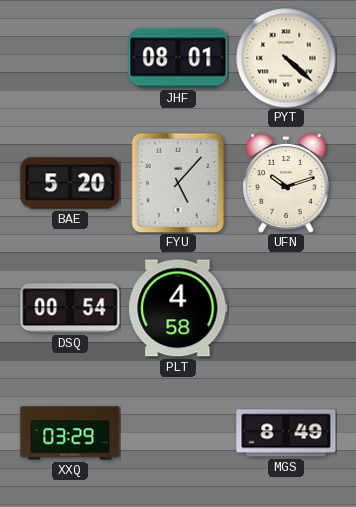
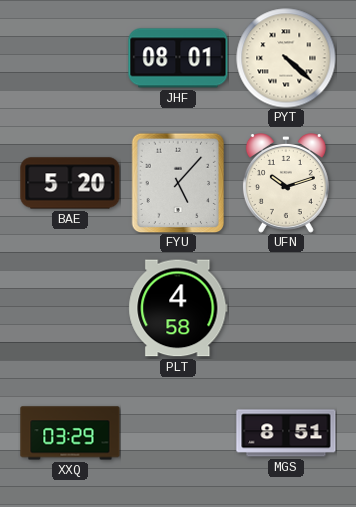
DSQ: 00:54 -> none (70, 308)
MGS: 8:49 -> 8:51 (286, 433)
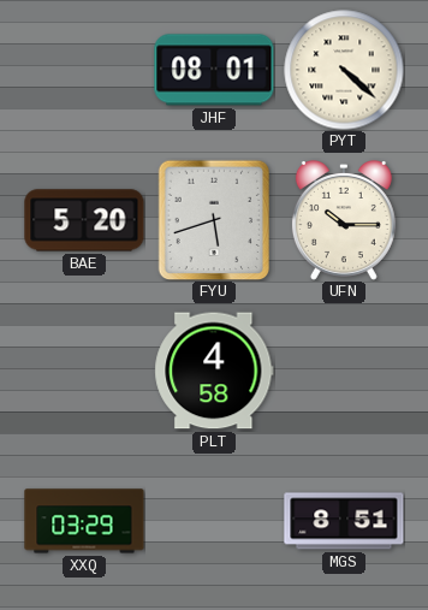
FYU: 5:07 -> 5:42 (214, 220)
UFN: 10:12 -> 10:15 (344, 221)
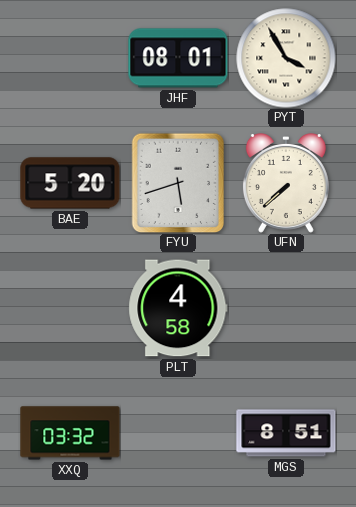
PYT: 4:22 -> 3:55 (286, 58)
UFN: 10:15 -> 7:38 (286, 184)
XXQ: 03:29 -> 03:32 (70, 433)
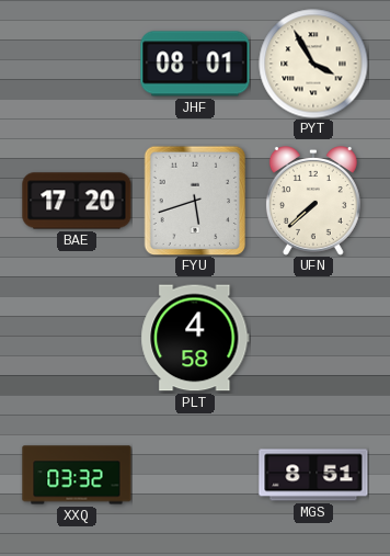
BAE: 5:20 -> 17:20 (77, 201)
